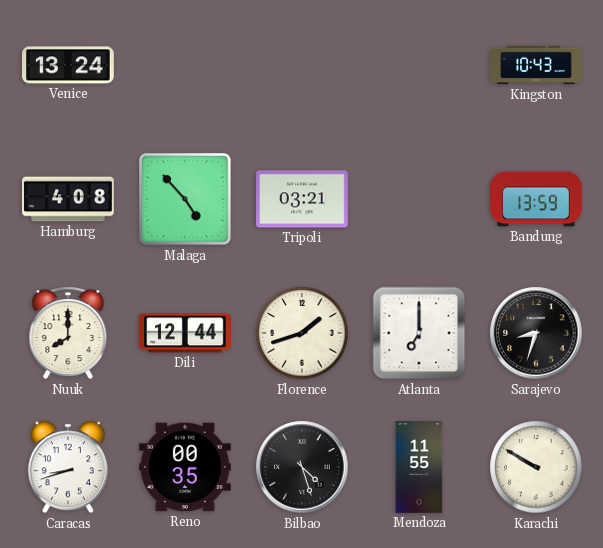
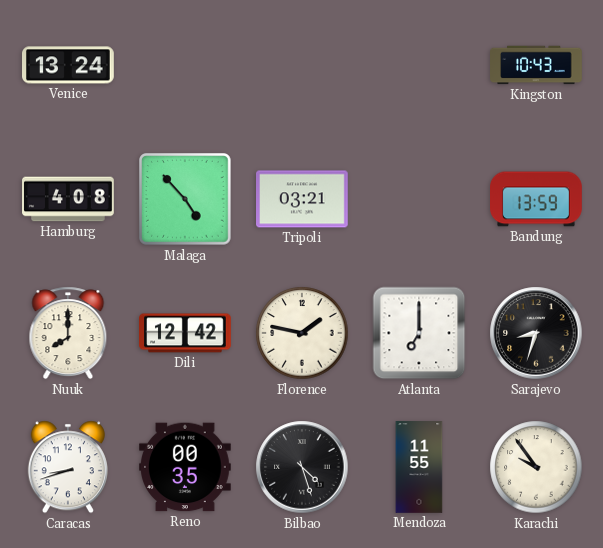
Dili: 12:44 -> 12:42 (186, 333)
Florence: 1:42 -> 1:47 (302, 333)
Karachi: 9:50 -> 9:54 (536, 467)
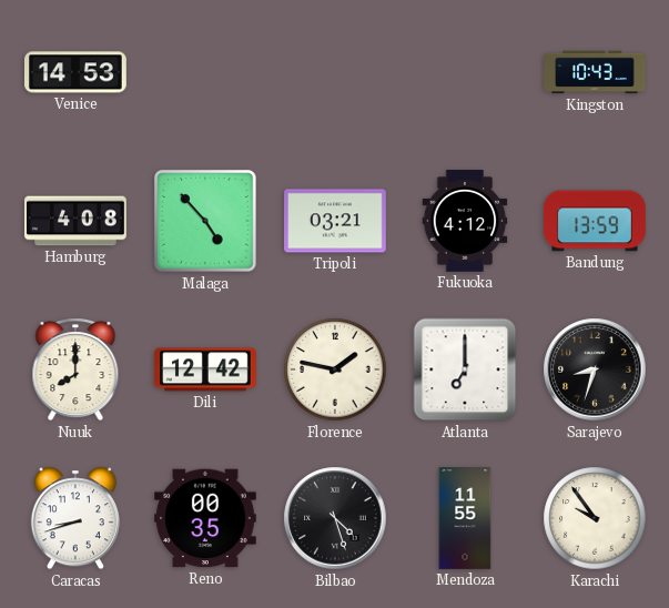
Venice: 13:24 -> 14:53 (77, 72)
Fukuoka: none -> 4:12 (465, 221)
